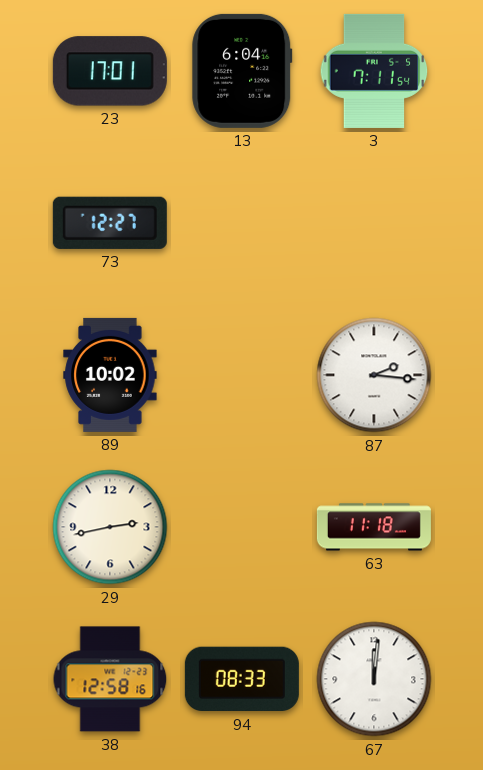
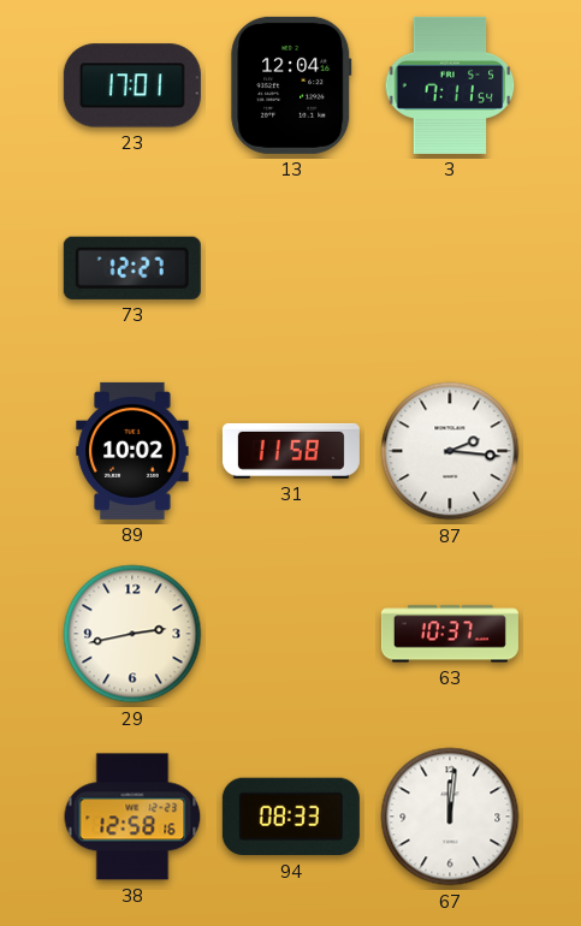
13: 6:04 -> 12:04 (291, 85)
31: none -> 11:58 (291, 451)
63: 11:18 -> 10:37 (450, 634)
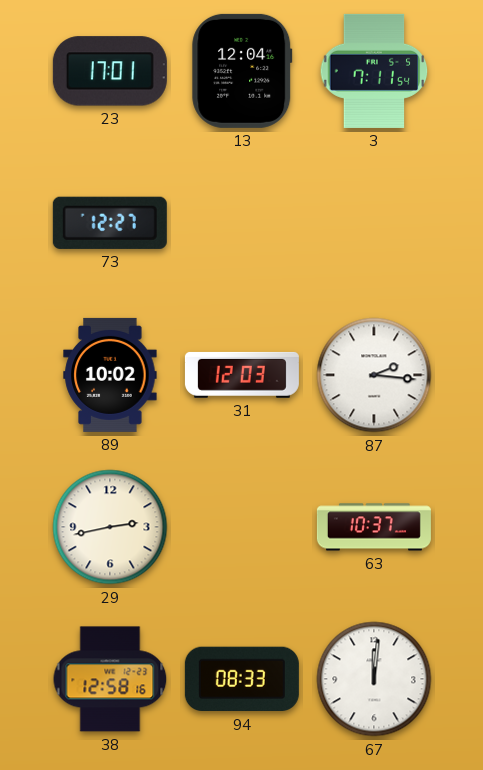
31: 11:58 -> 12:03 (242, 375)
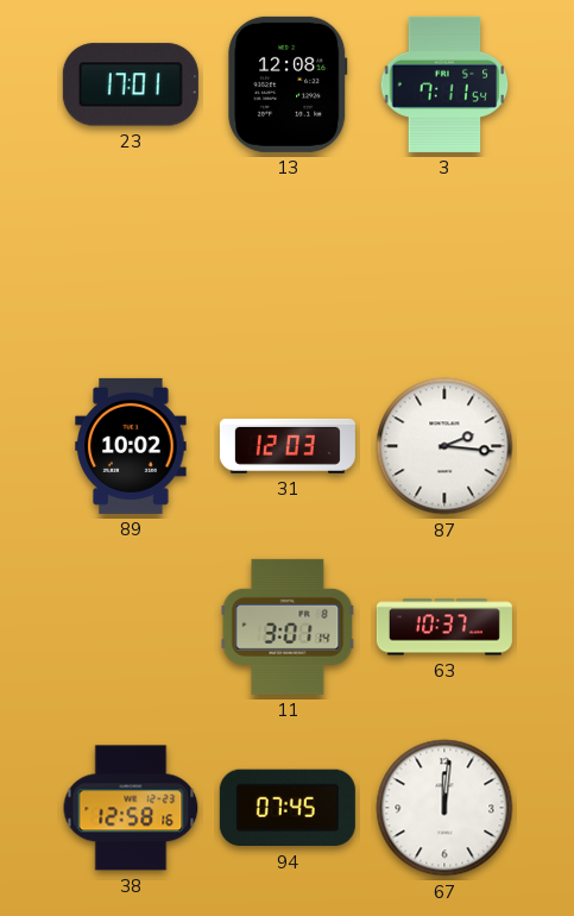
13: 12:04 -> 12:08 (288, 84)
73: 12:27 -> none (110, 223)
29: 2:43 -> none (110, 527)
11: none -> 3:01 (288, 627)
94: 08:33 -> 07:45 (288, 808)
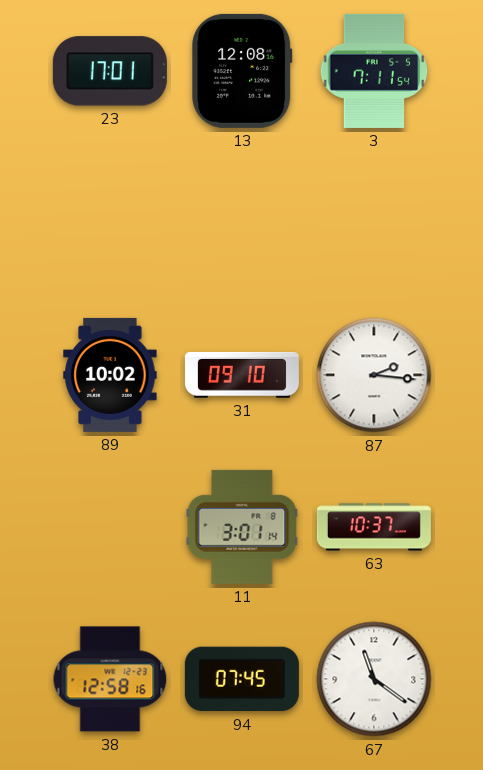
31: 12:03 -> 09:10 (242, 375)
67: 12:01 -> 11:21 (374, 679)
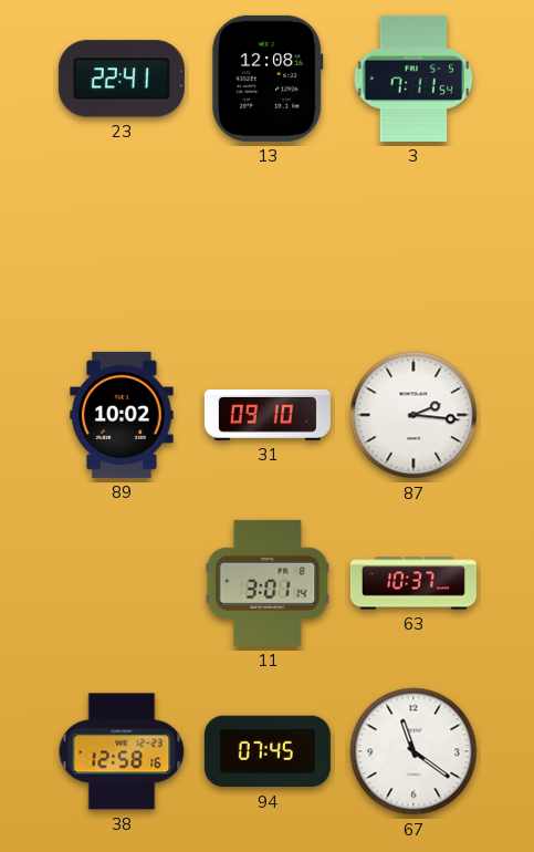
23: 17:01 -> 22:41 (122, 79)
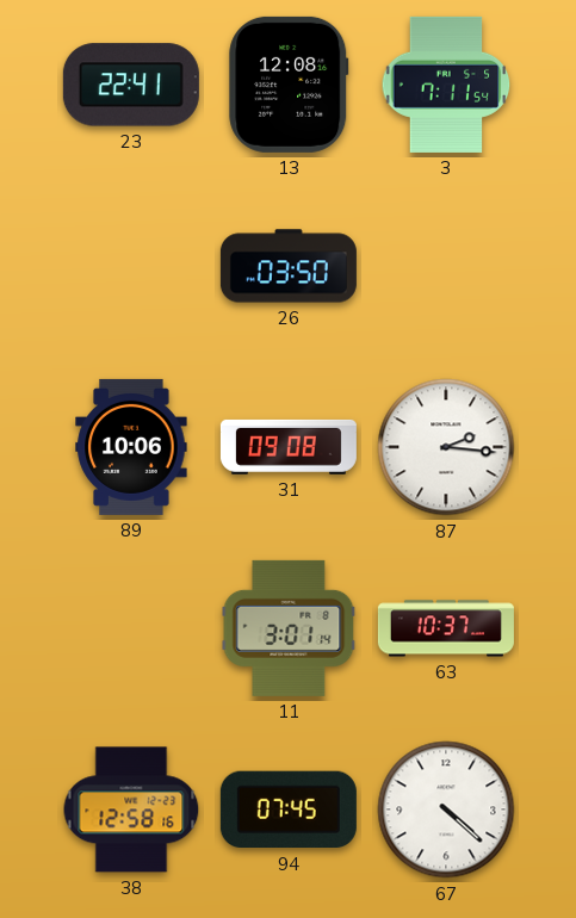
26: none -> 03:50 (289, 266)
89: 10:02 -> 10:06 (131, 447)
31: 09:10 -> 09:08 (289, 447)
67: 11:21 -> 4:22 (446, 810)
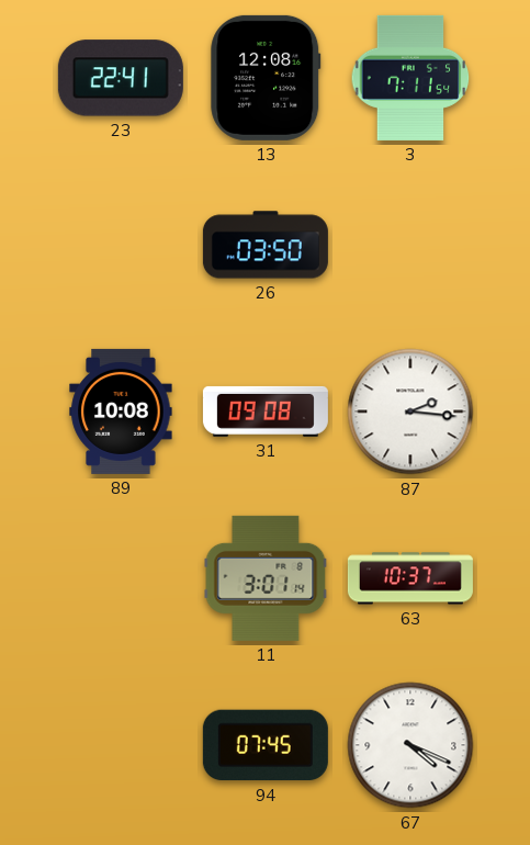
89: 10:06 -> 10:08 (121, 412)
38: 12:58 -> none (131, 810)
67: 4:22 -> 4:19 (410, 745)
